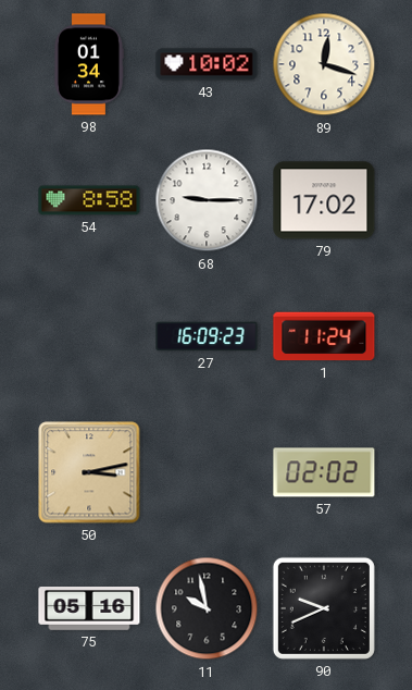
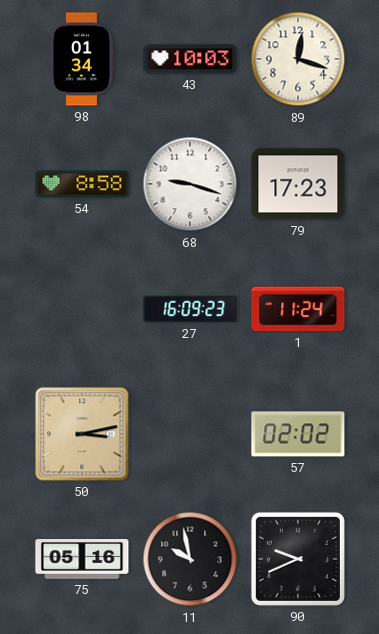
43: 10:02 -> 10:03 (190, 59)
68: 9:15 -> 9:18 (190, 184)
79: 17:02 -> 17:23 (298, 184)
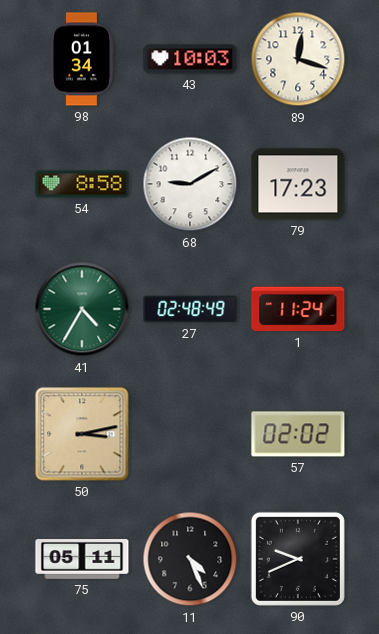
68: 9:18 -> 9:10 (190, 184)
41: none -> 4:35 (82, 309)
27: 16:09 -> 02:48 (190, 309)
75: 05:16 -> 05:11 (82, 560)
11: 9:58 -> 4:26 (190, 559)
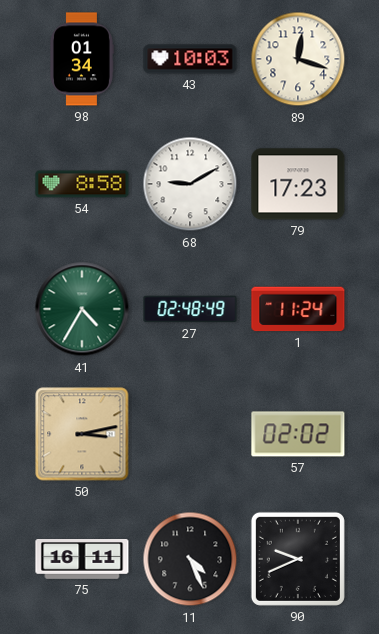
75: 05:11 -> 16:11 (82, 560)
